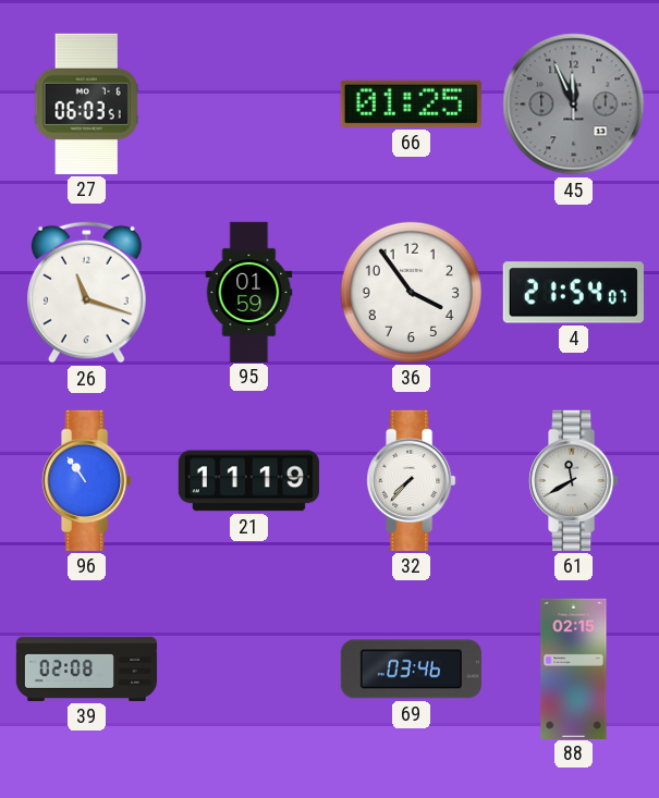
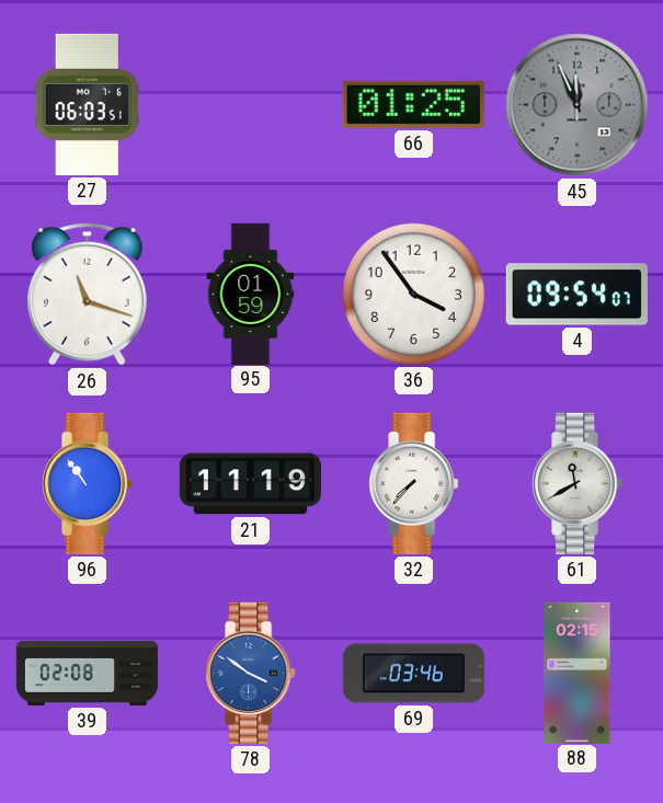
4: 21:54 -> 09:54 (576, 295)
78: none -> 3:51 (251, 673)
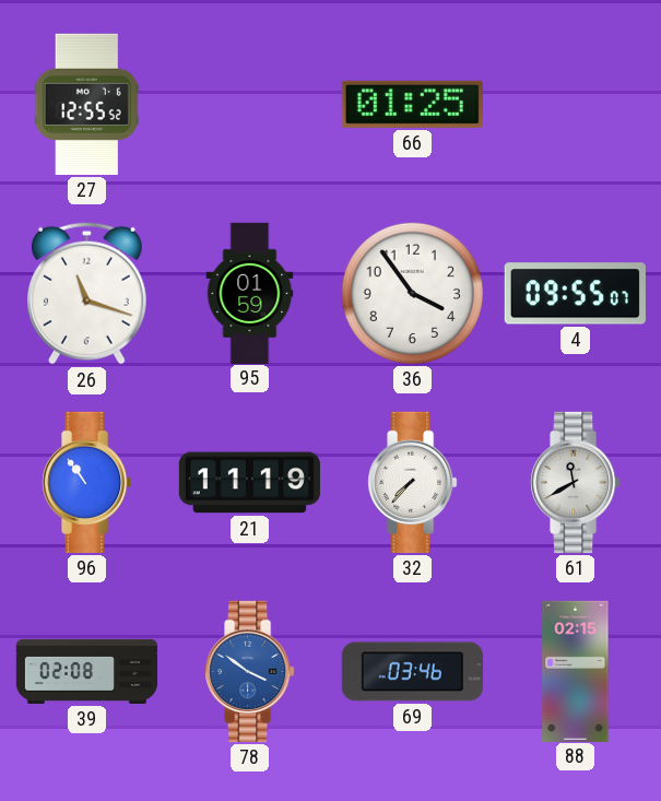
27: 06:03 -> 12:55 (86, 104)
45: 11:56 -> none (578, 105)
4: 09:54 -> 09:55 (575, 294)
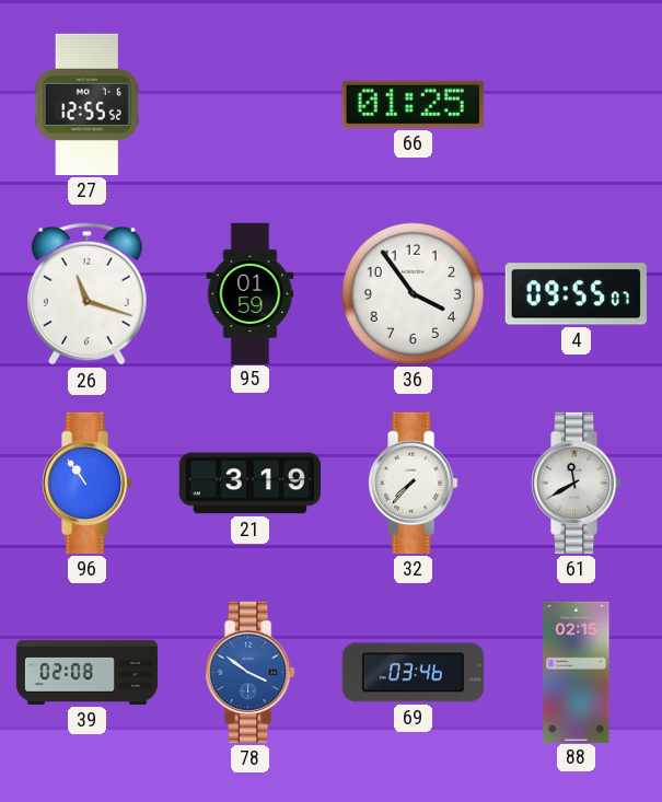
21: 11:19 -> 3:19 (249, 484)
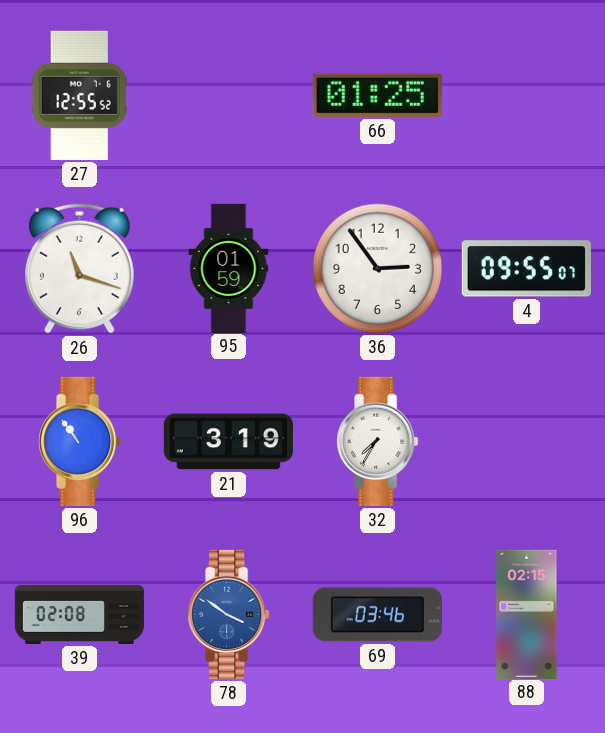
36: 3:54 -> 2:54 (377, 268)
32: 7:37 -> 7:35 (378, 441)
61: 11:40 -> none (577, 483)
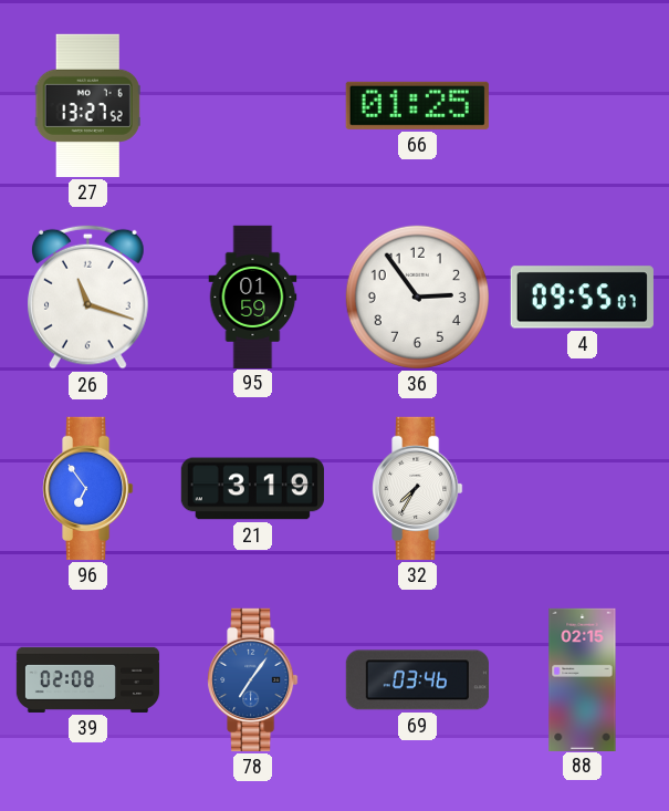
27: 12:55 -> 13:27 (87, 105)
96: 10:54 -> 6:54 (88, 488)
78: 3:51 -> 7:06 (253, 679)
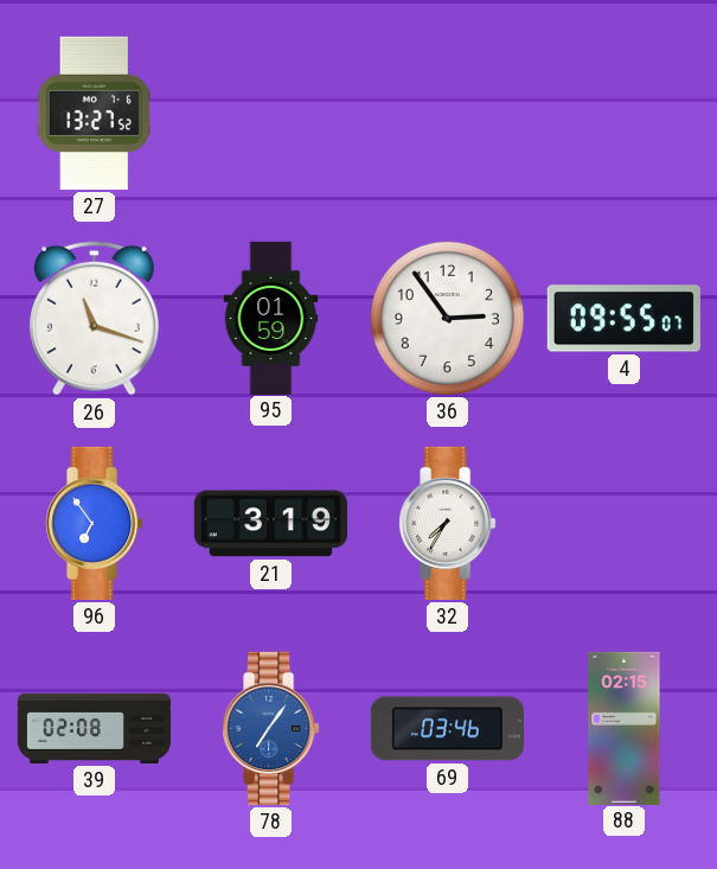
66: 01:25 -> none (417, 105)
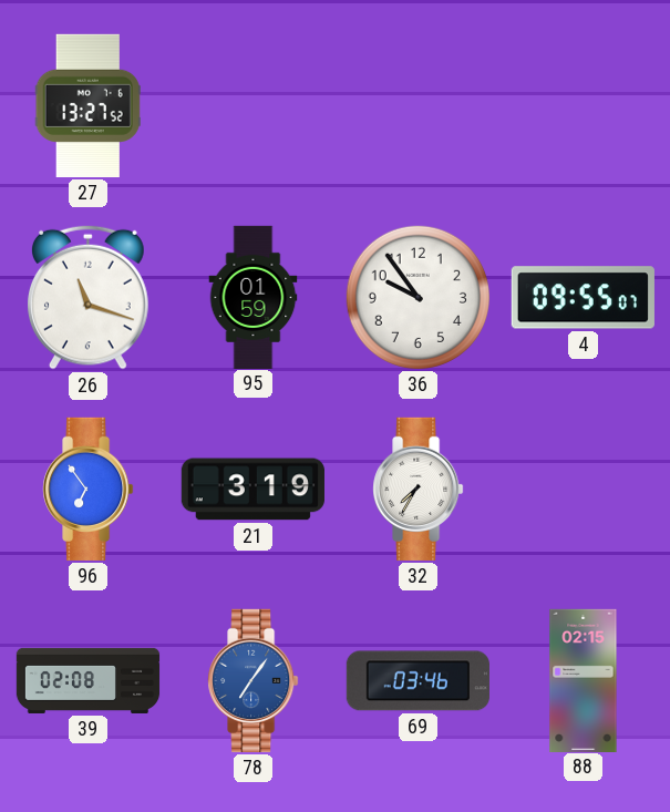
36: 2:54 -> 9:54 (418, 297)
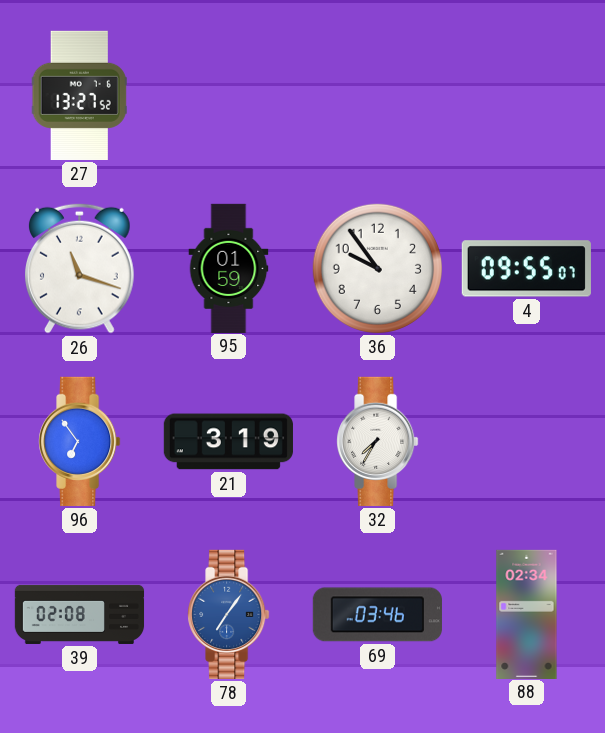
88: 02:15 -> 02:34 (527, 614)
